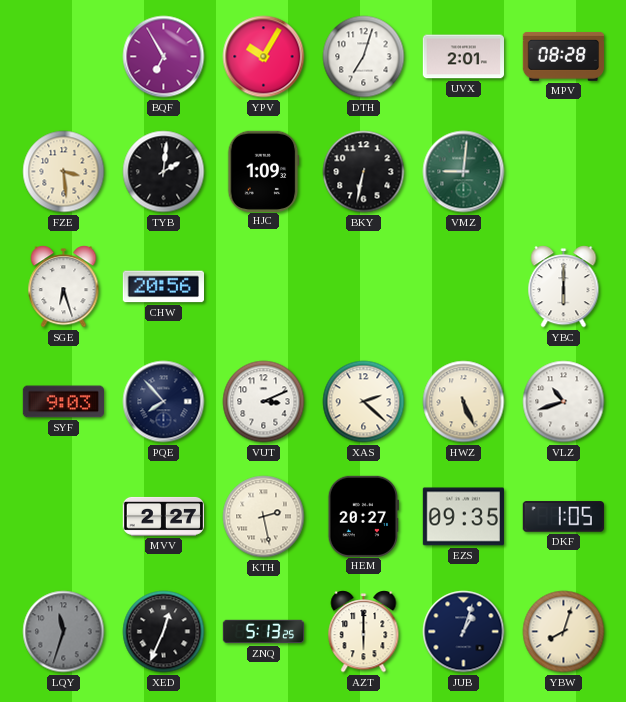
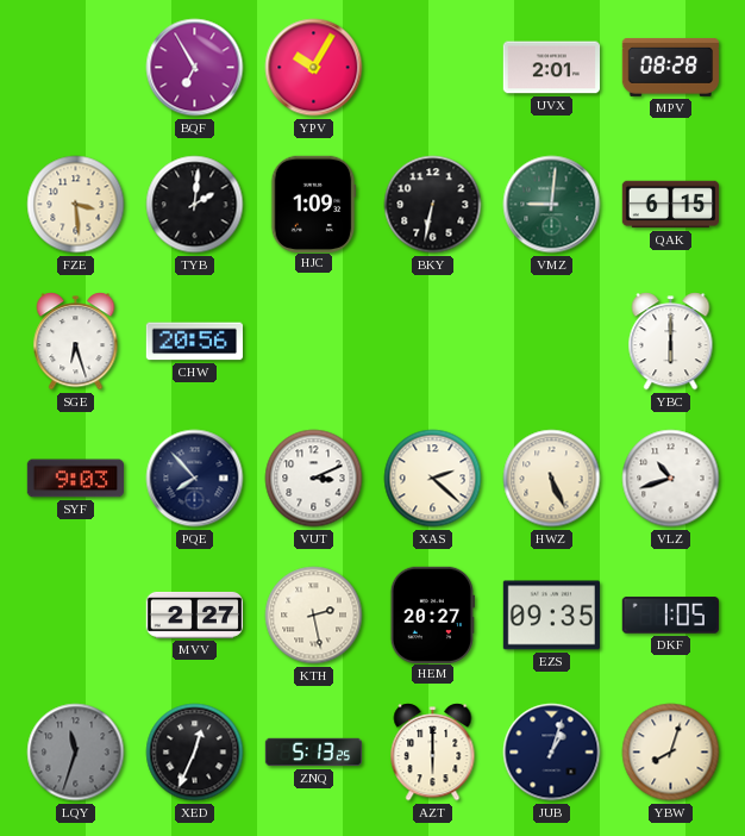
DTH: 7:03 -> none (364, 57)
QAK: none -> 6:15 (670, 205)
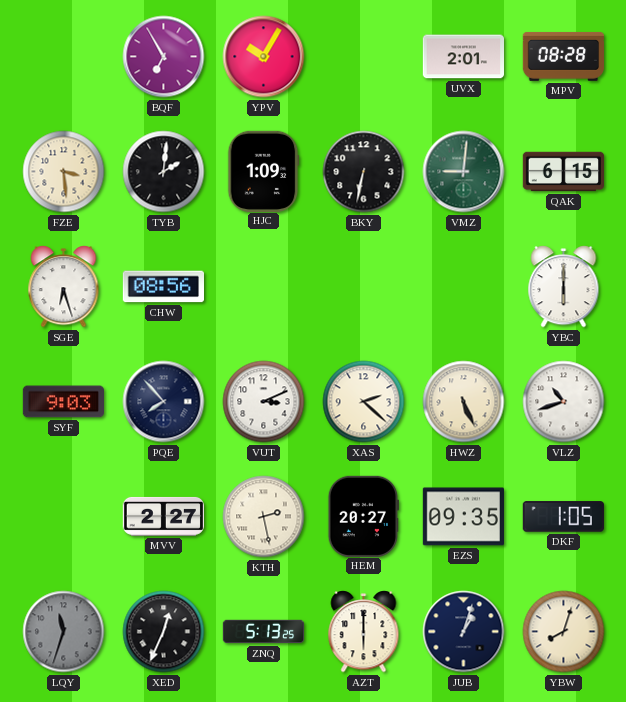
CHW: 20:56 -> 08:56 (163, 287)
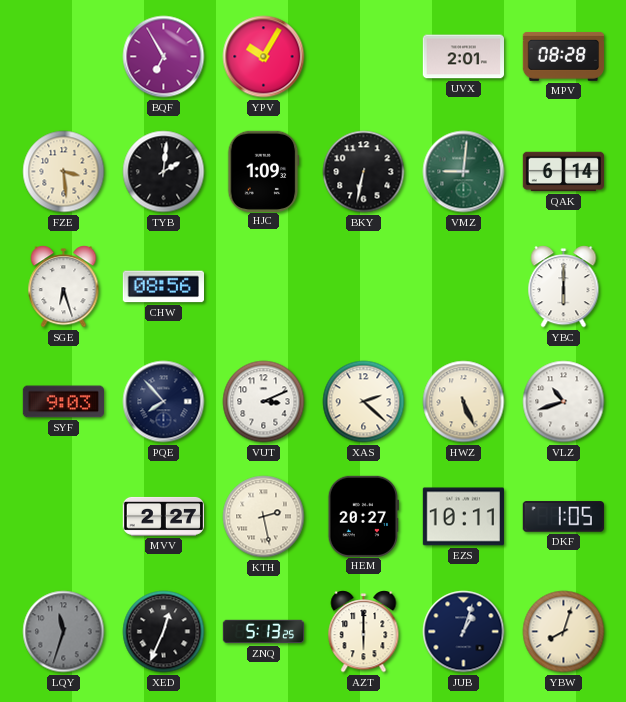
QAK: 6:15 -> 6:14 (563, 172)
EZS: 09:35 -> 10:11 (463, 517)
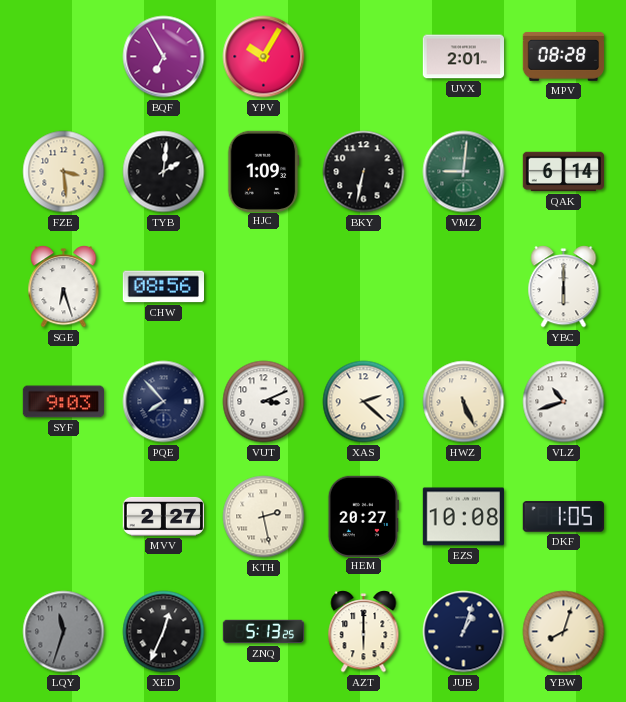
EZS: 10:11 -> 10:08 (463, 517)
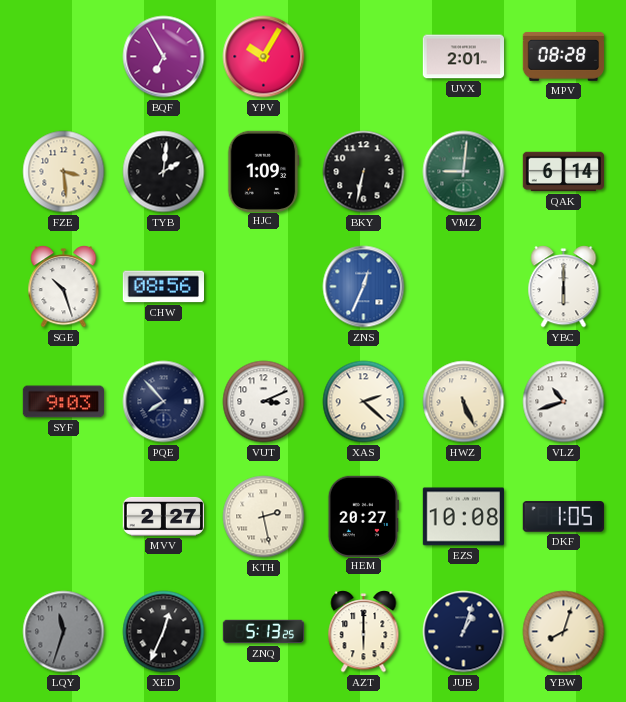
SGE: 6:27 -> 10:27 (64, 287)
ZNS: none -> 12:34 (364, 287)
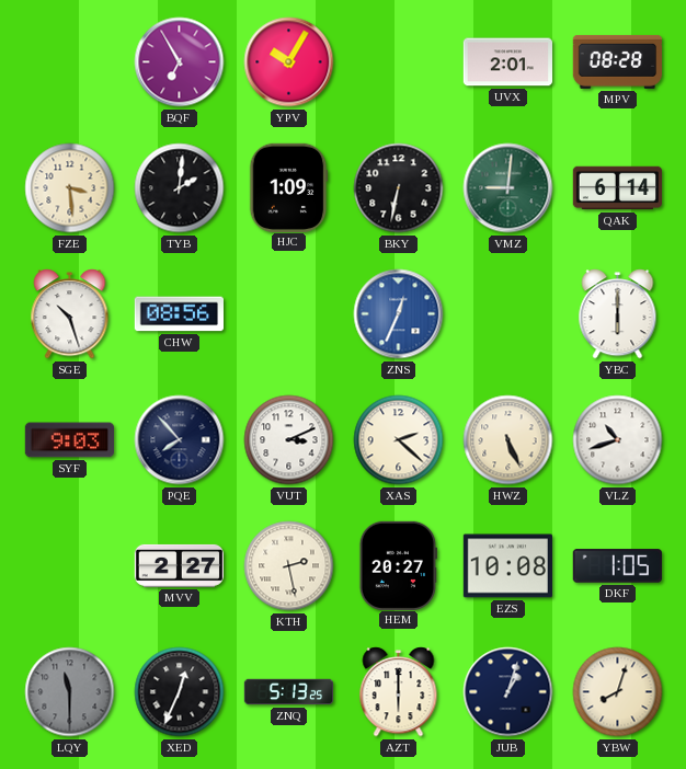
LQY: 11:33 -> 11:30 (70, 692)
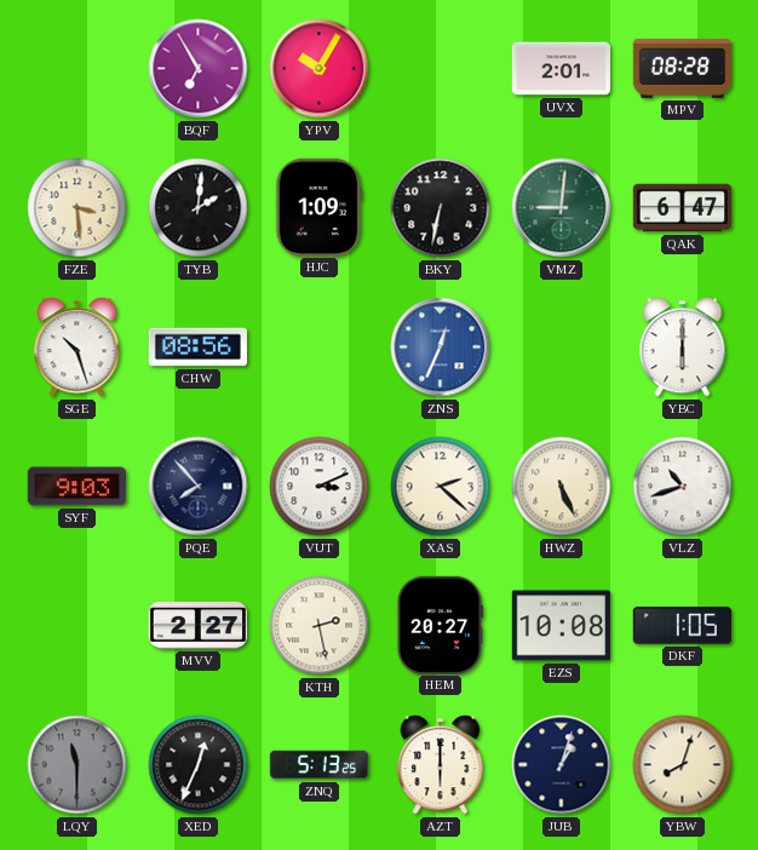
QAK: 6:14 -> 6:47 (682, 208)
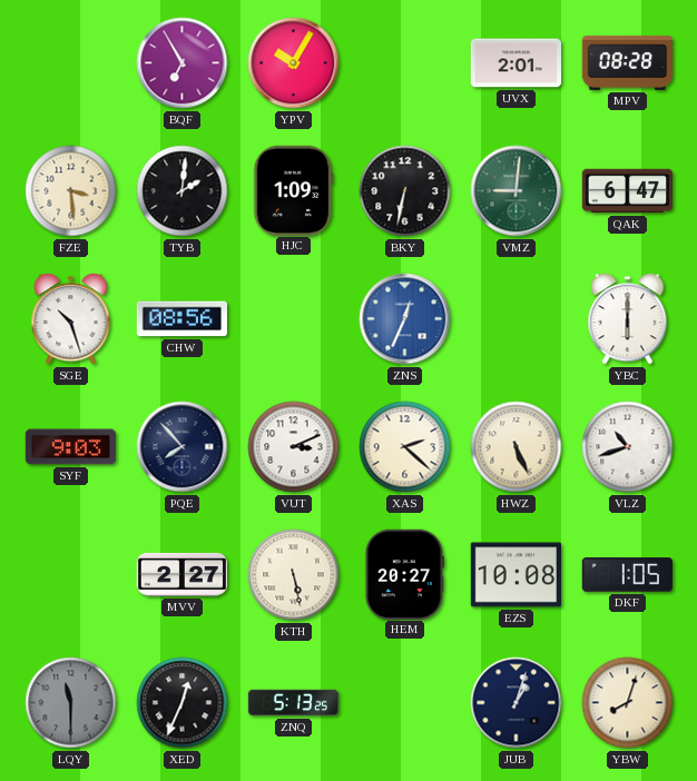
KTH: 2:28 -> 5:28 (294, 575)
AZT: 6:00 -> none (441, 765)
